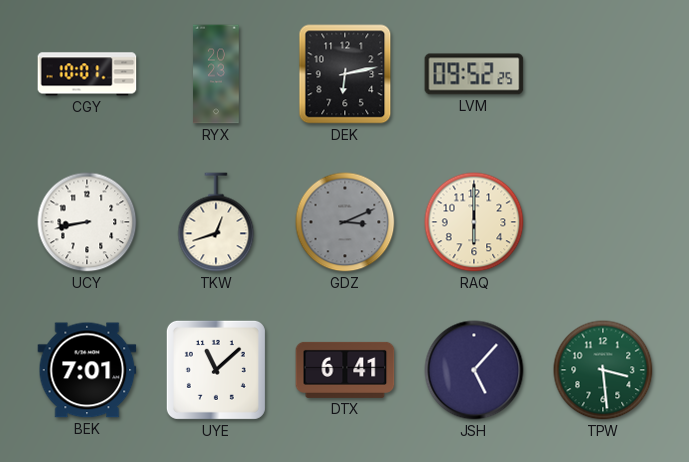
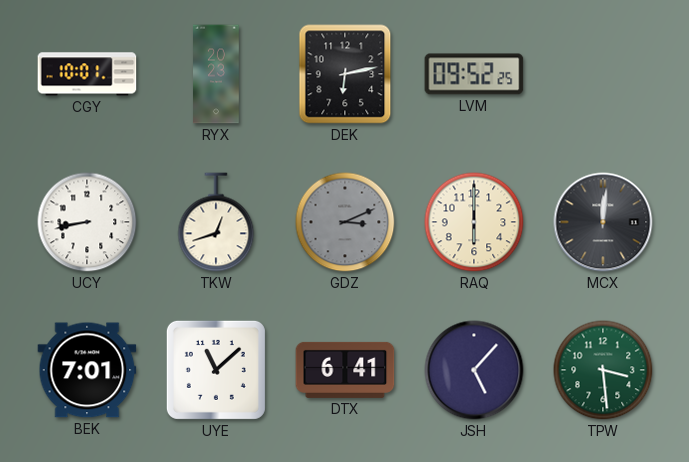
MCX: none -> 12:01 (603, 222)
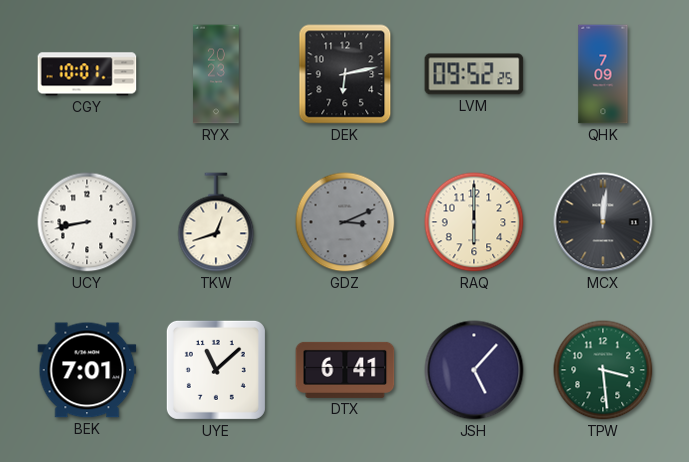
QHK: none -> 7:09 (603, 74)
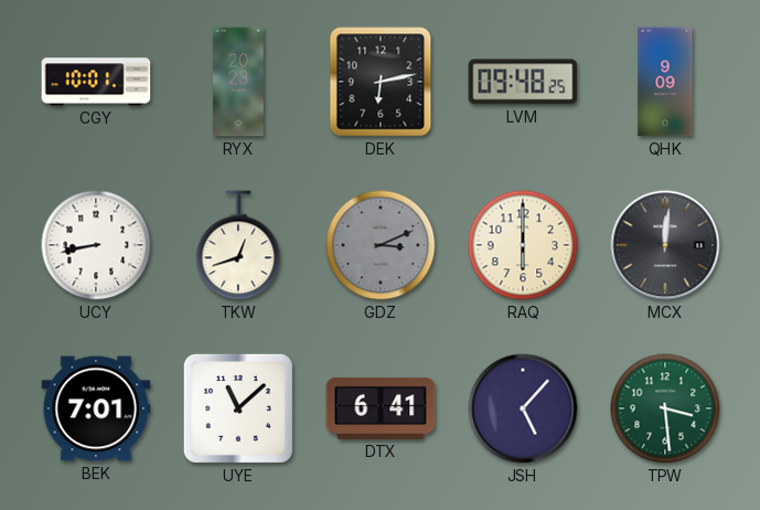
LVM: 09:52 -> 09:48 (523, 82)
QHK: 7:09 -> 9:09 (665, 82)
